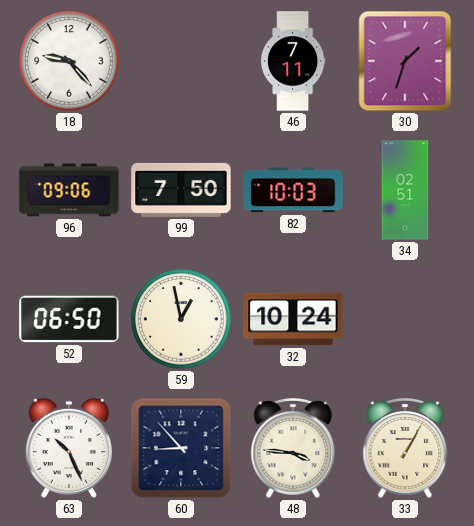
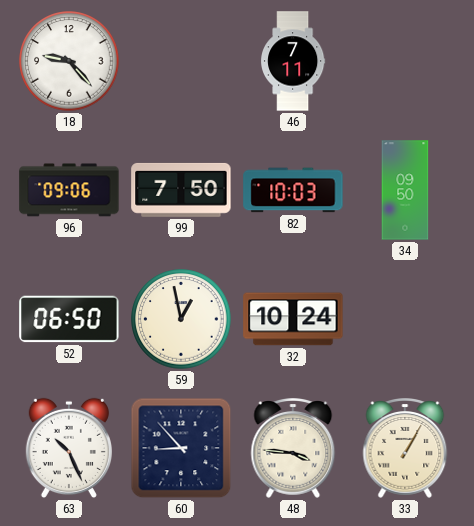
30: 1:33 -> none (405, 61)
34: 02:51 -> 09:50 (405, 190)
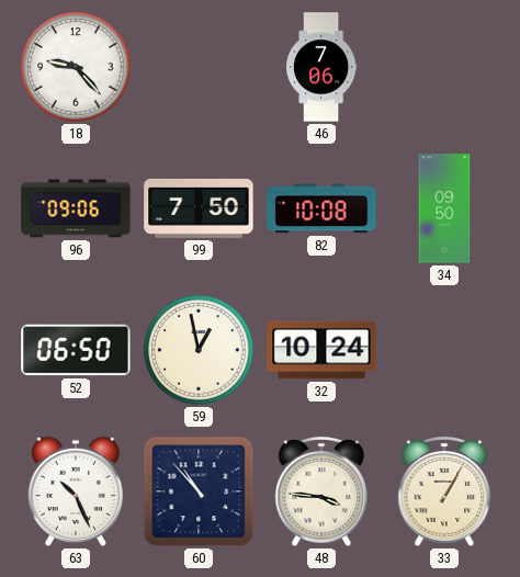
46: 7:11 -> 7:06 (323, 67)
82: 10:03 -> 10:08 (321, 208)
60: 8:53 -> 10:53 (199, 491)
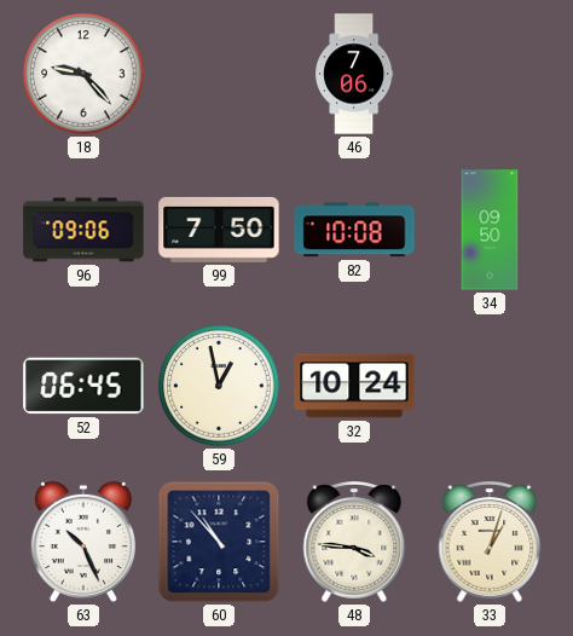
52: 06:50 -> 06:45 (83, 386)
33: 1:05 -> 1:03 (490, 543)
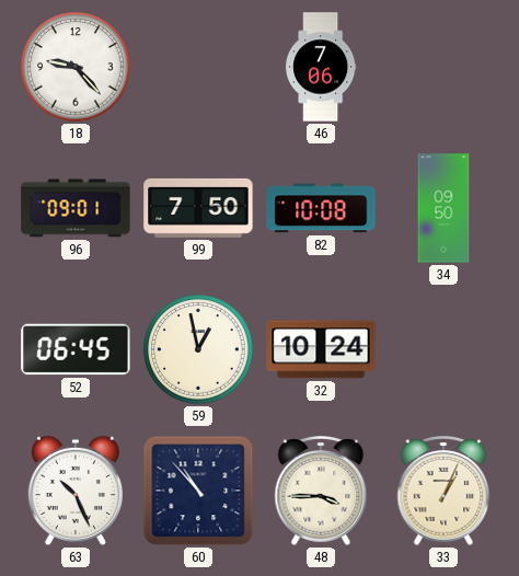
96: 09:06 -> 09:01 (76, 208)
48: 3:46 -> 3:45 (321, 492)
33: 1:03 -> 1:04 (443, 492)
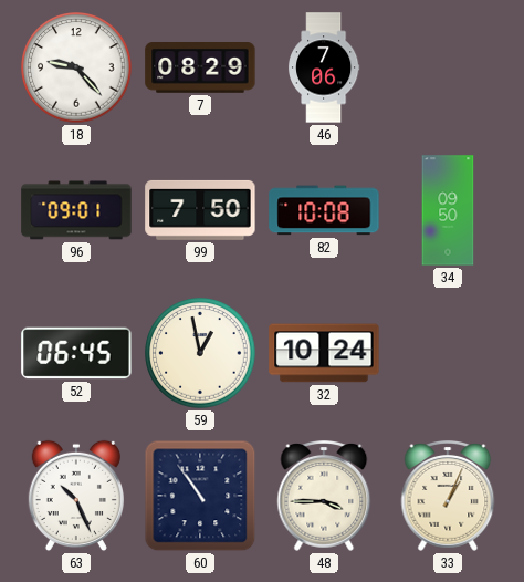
7: none -> 08:29 (200, 69)
60: 10:53 -> 10:54 (200, 496)
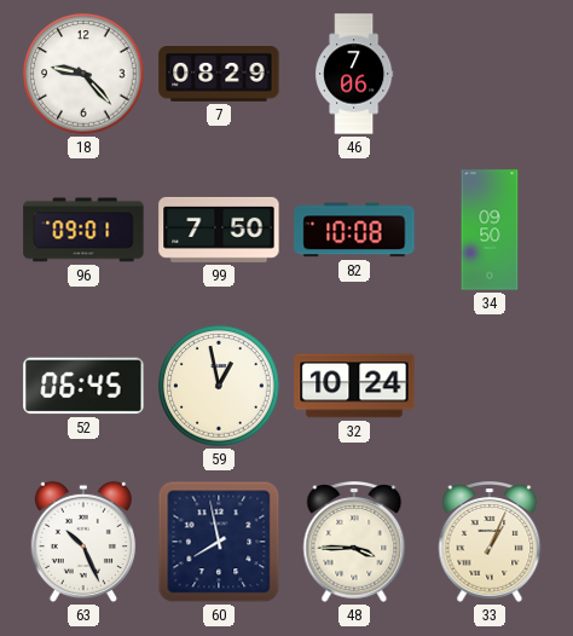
60: 10:54 -> 7:58 (219, 542)
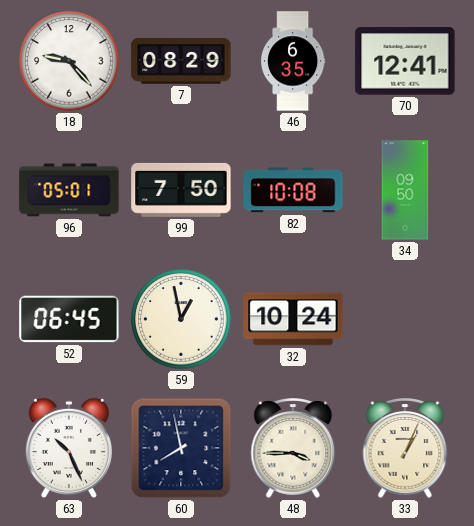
46: 7:06 -> 6:35 (294, 61)
70: none -> 12:41 (405, 61)
96: 09:01 -> 05:01 (69, 190)
